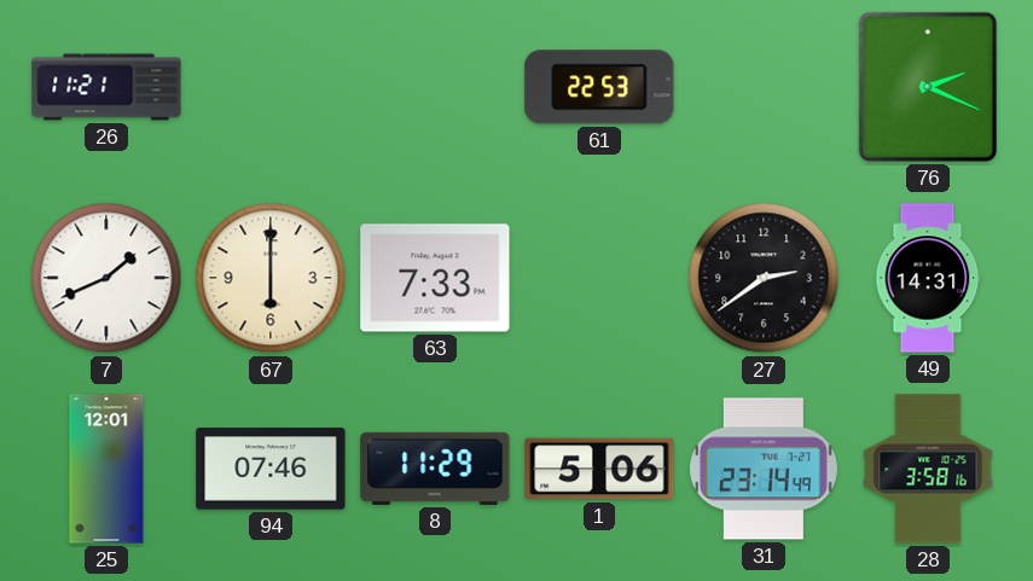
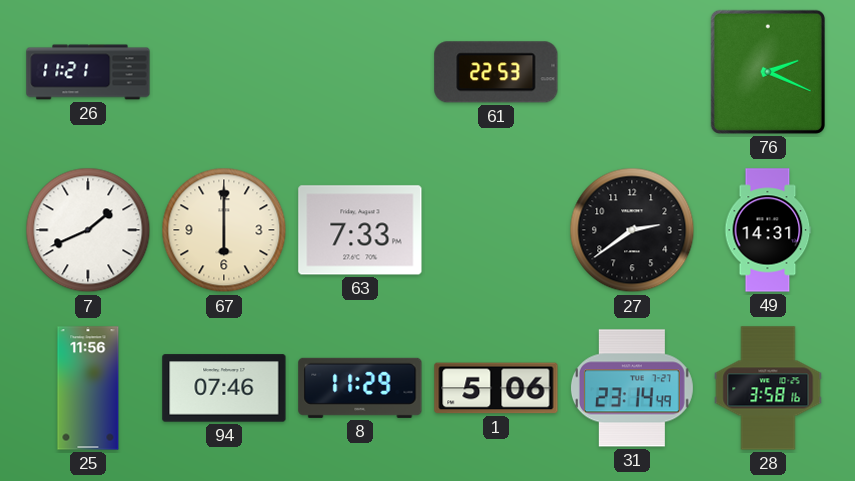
25: 12:01 -> 11:56 (88, 388)
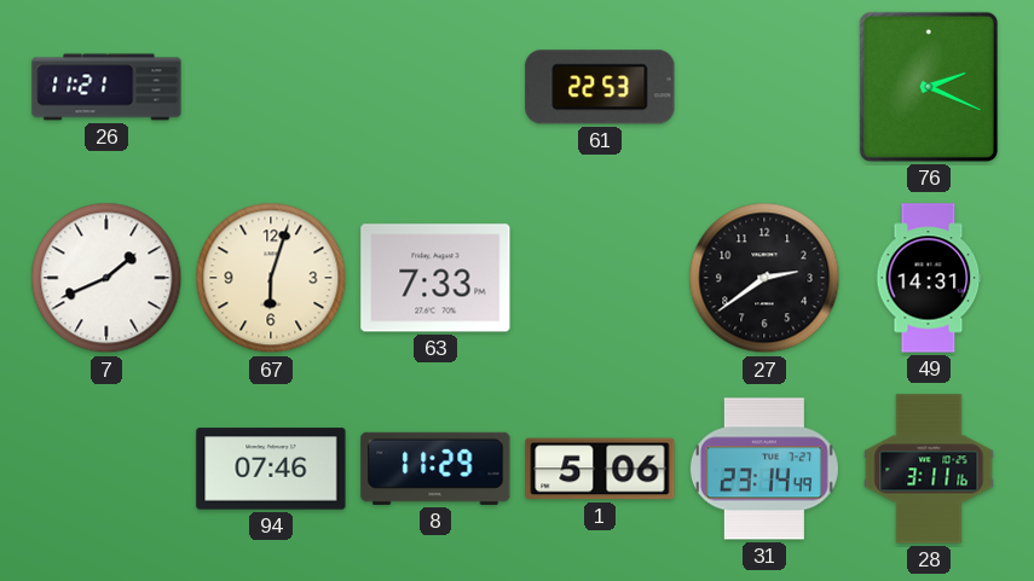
67: 6:00 -> 6:03 (271, 278)
25: 11:56 -> none (88, 388)
28: 3:58 -> 3:11 (929, 469)
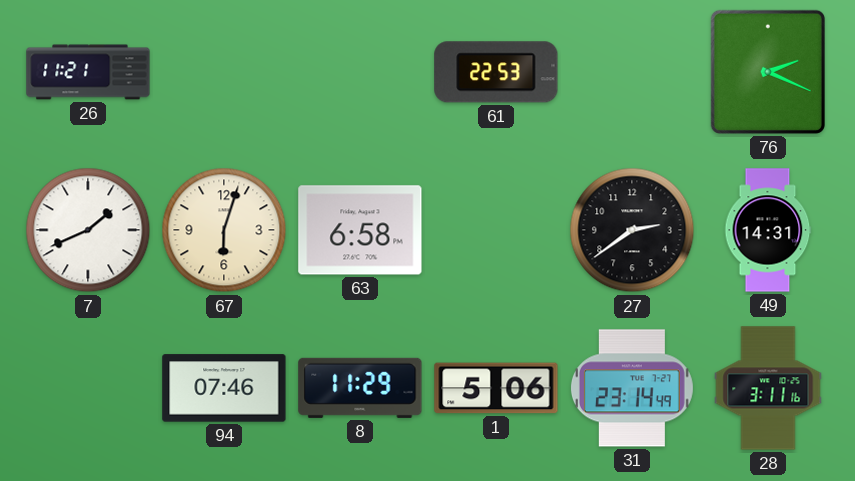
63: 7:33 -> 6:58 (360, 230)
